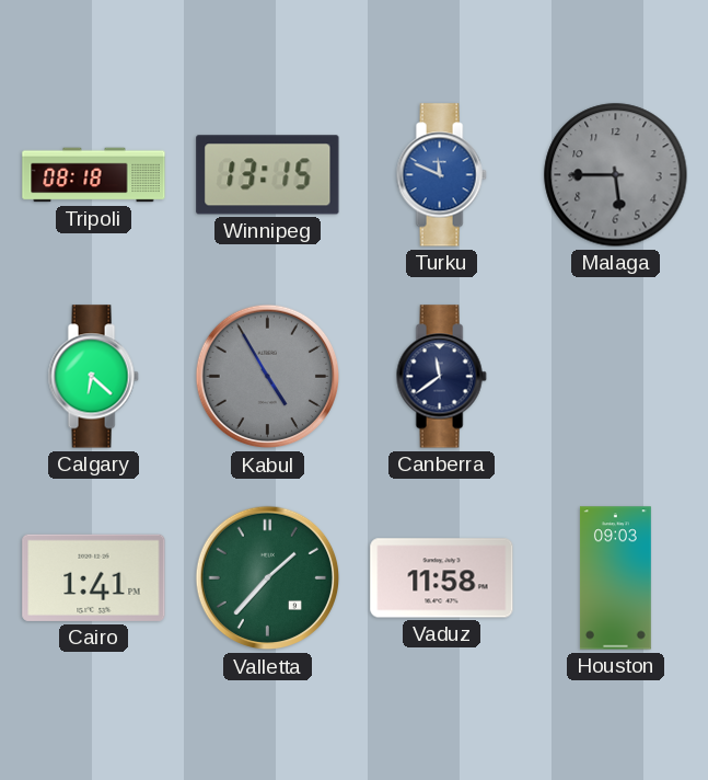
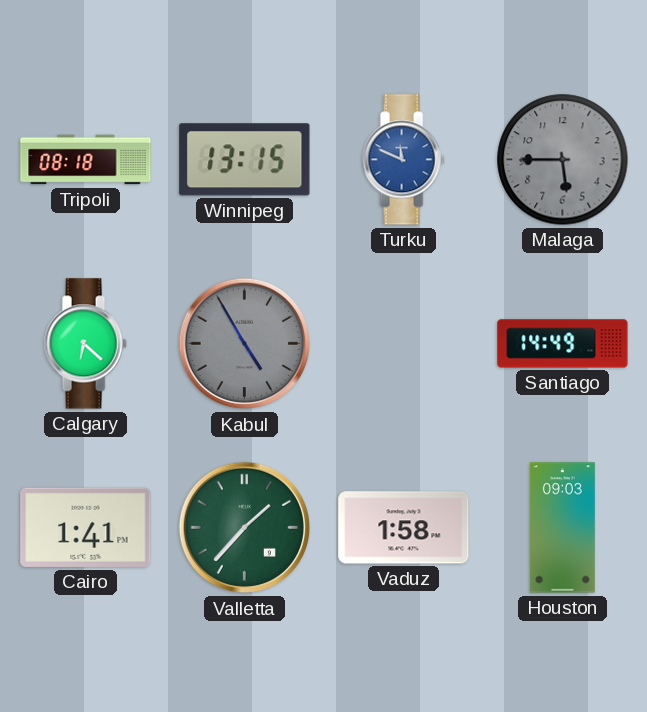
Canberra: 11:39 -> none (441, 377)
Santiago: none -> 14:49 (563, 344)
Vaduz: 11:58 -> 1:58 (404, 528)
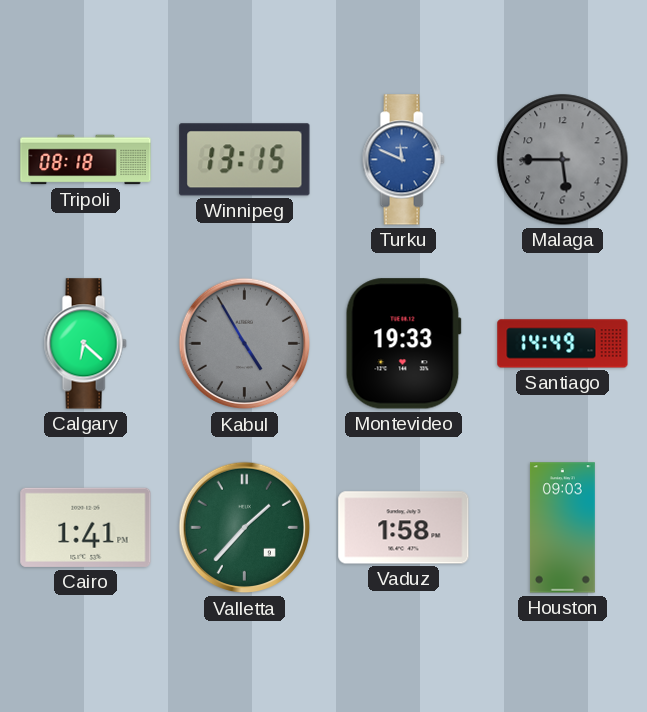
Montevideo: none -> 19:33 (403, 344)
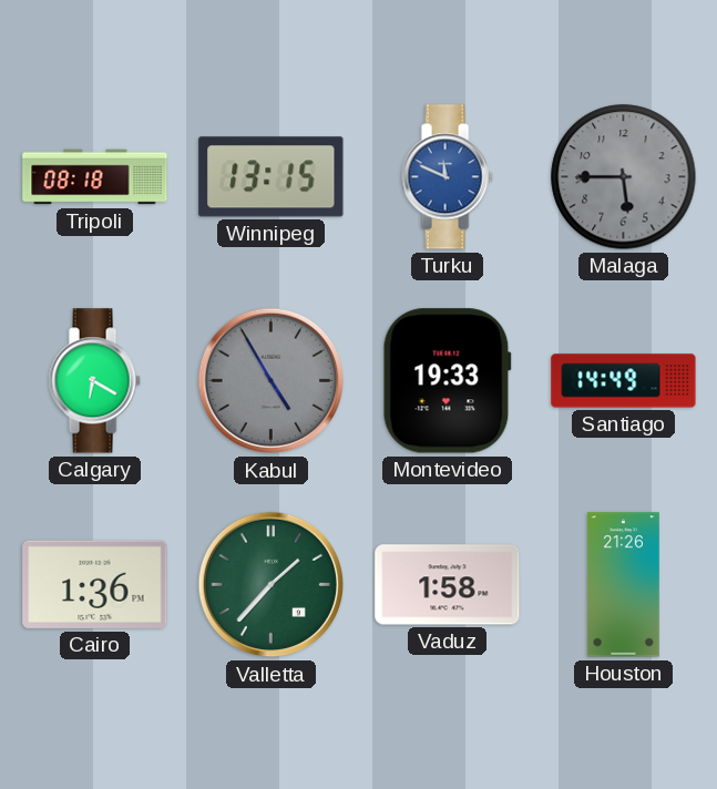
Calgary: 6:22 -> 6:20 (94, 381)
Cairo: 1:41 -> 1:36 (95, 584)
Houston: 09:03 -> 21:26 (623, 585)
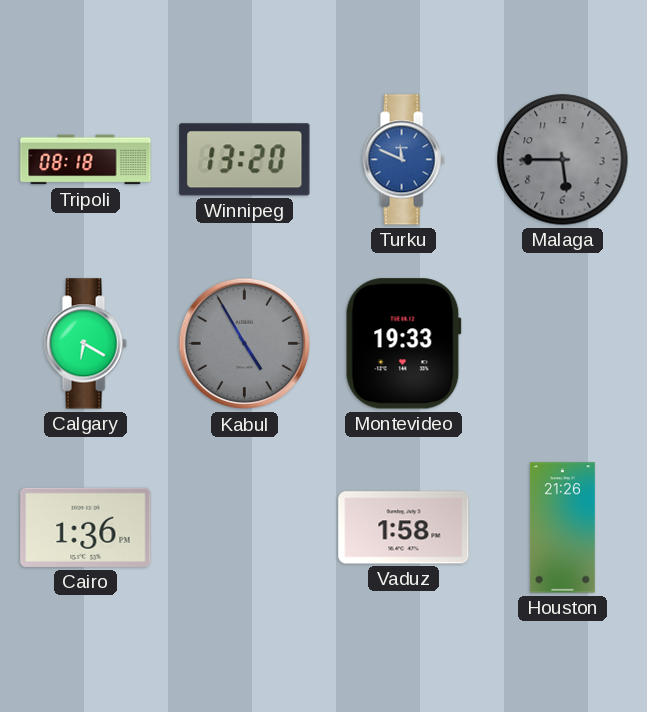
Winnipeg: 13:15 -> 13:20 (245, 160)
Santiago: 14:49 -> none (624, 381)
Valletta: 1:37 -> none (272, 585)
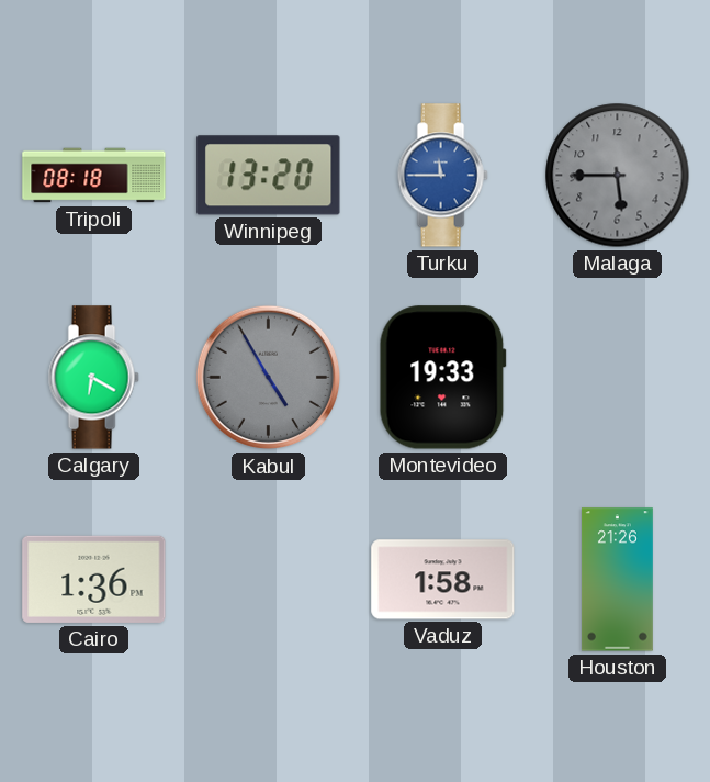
Turku: 11:49 -> 11:45 (442, 176)
